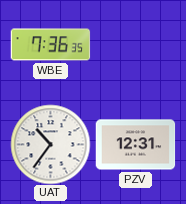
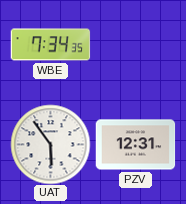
WBE: 7:36 -> 7:34 (50, 45)
UAT: 10:36 -> 5:54 (50, 144)
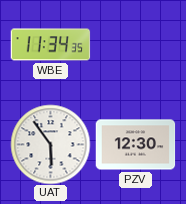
WBE: 7:34 -> 11:34 (50, 45)
PZV: 12:31 -> 12:30 (135, 145)
